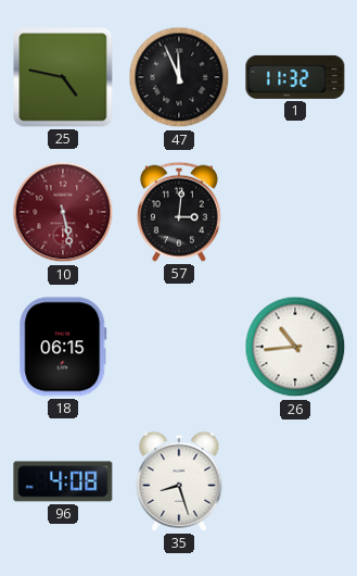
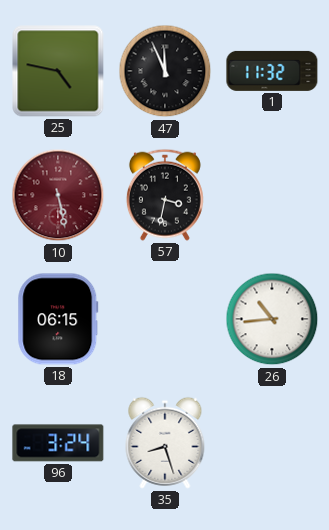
57: 3:01 -> 3:32 (165, 195)
96: 4:08 -> 3:24 (58, 443)
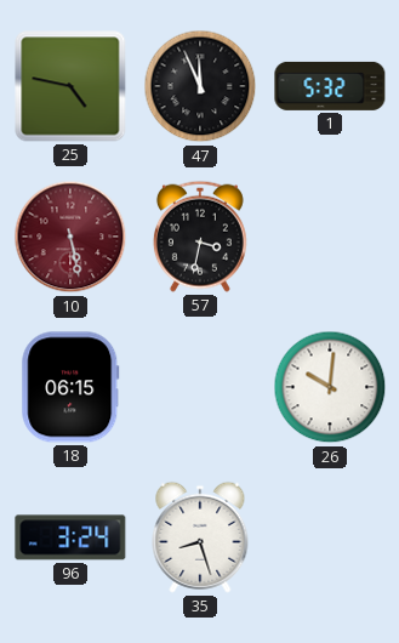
1: 11:32 -> 5:32 (330, 86)
26: 10:44 -> 10:01 (330, 387)
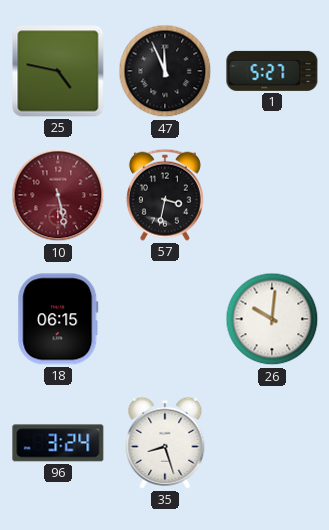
1: 5:32 -> 5:27 (272, 71)
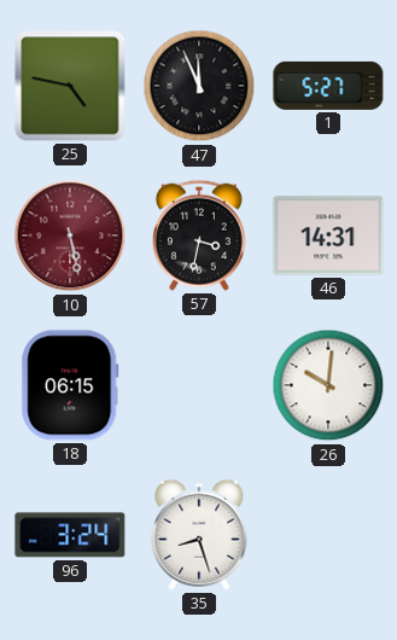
46: none -> 14:31 (328, 235)
